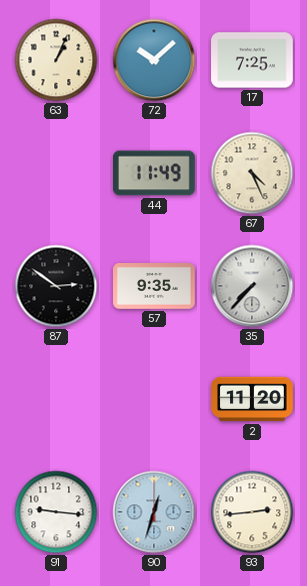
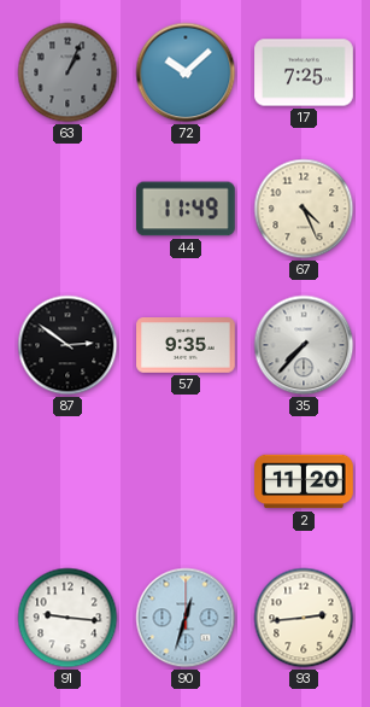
63 dial: cream -> grey (67, 72)
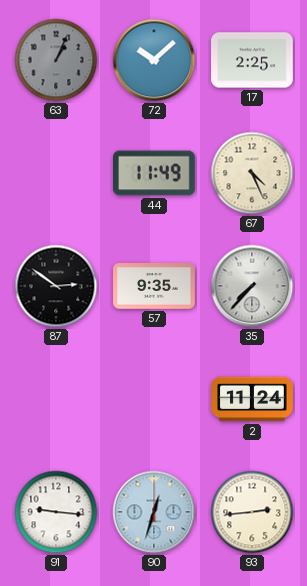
17: 7:25 -> 2:25 (252, 60)
2: 11:20 -> 11:24 (252, 399)
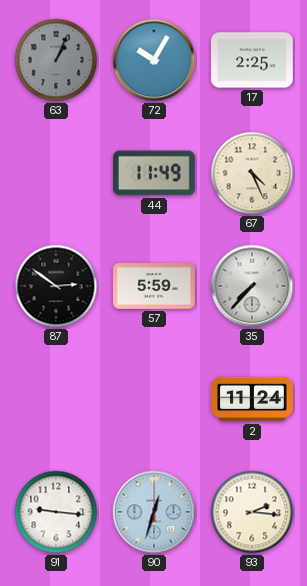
72: 10:08 -> 10:05 (154, 60)
57: 9:35 -> 5:59 (154, 286)
93: 2:44 -> 2:16 (252, 512)
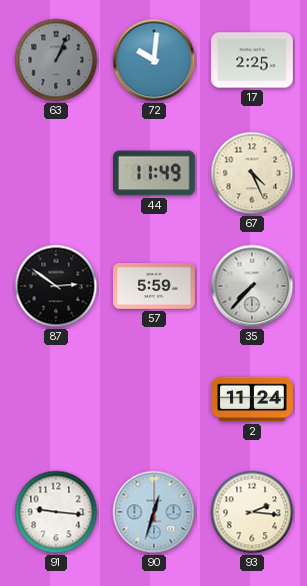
72: 10:05 -> 10:01 (154, 60)
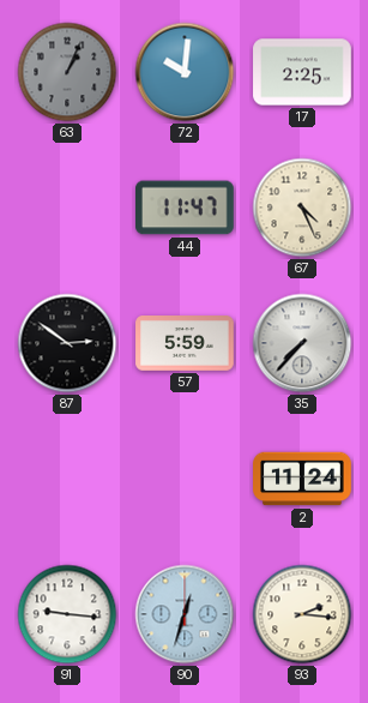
44: 11:49 -> 11:47 (186, 208)
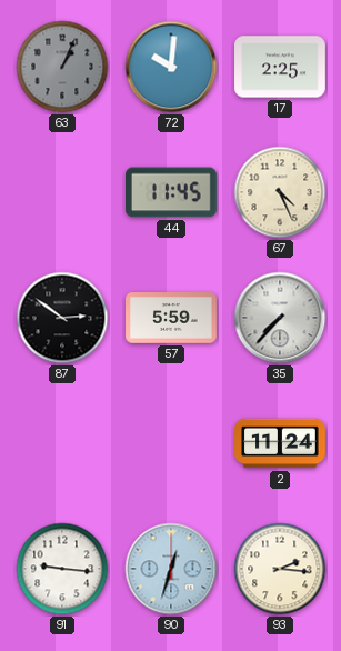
44: 11:47 -> 11:45 (172, 192)
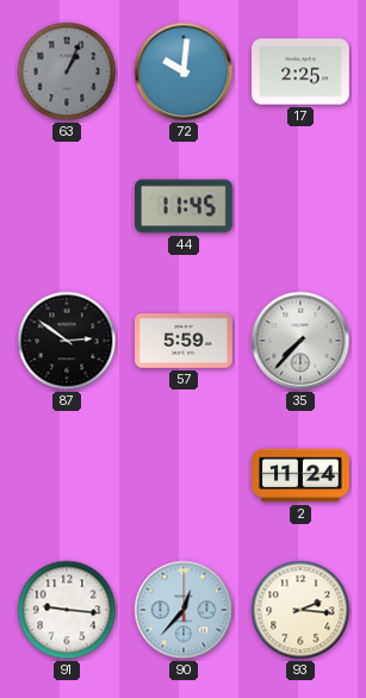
67: 4:26 -> none (280, 192)
90: 12:33 -> 12:37 (184, 610)
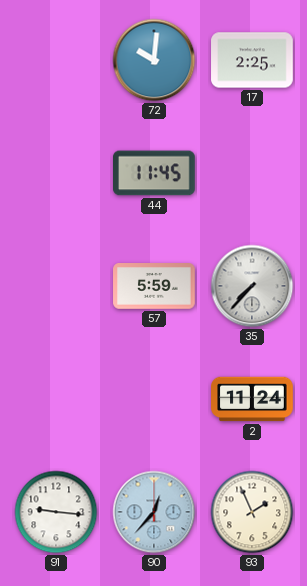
63: 1:04 -> none (67, 71)
87: 2:51 -> none (67, 341)
93: 2:16 -> 1:56 (252, 512)
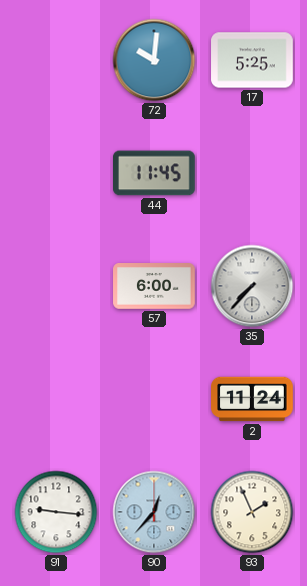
17: 2:25 -> 5:25 (252, 60)
57: 5:59 -> 6:00 (154, 286)
